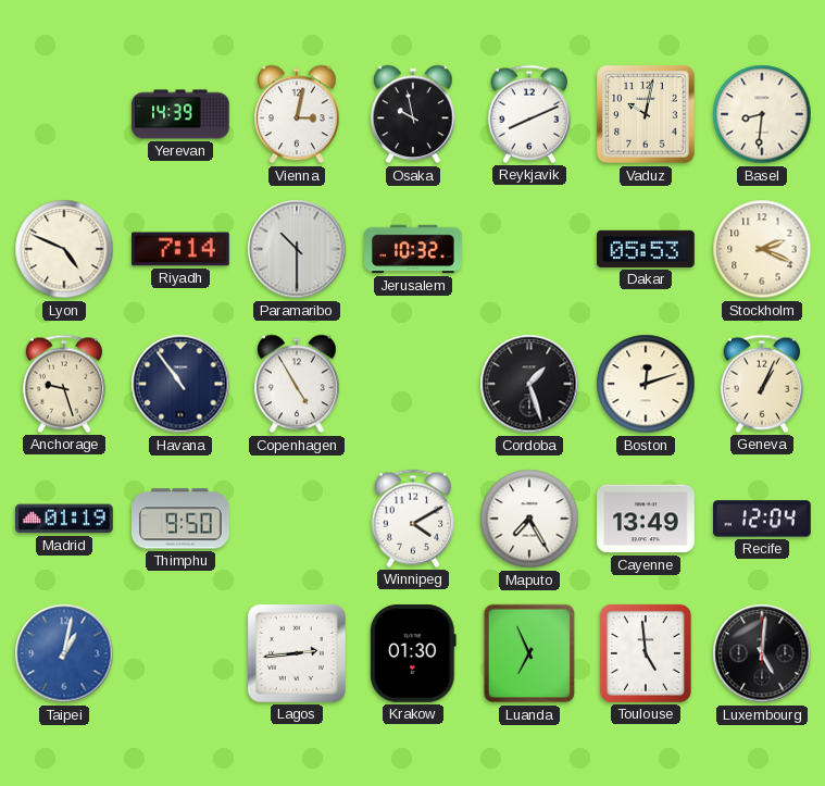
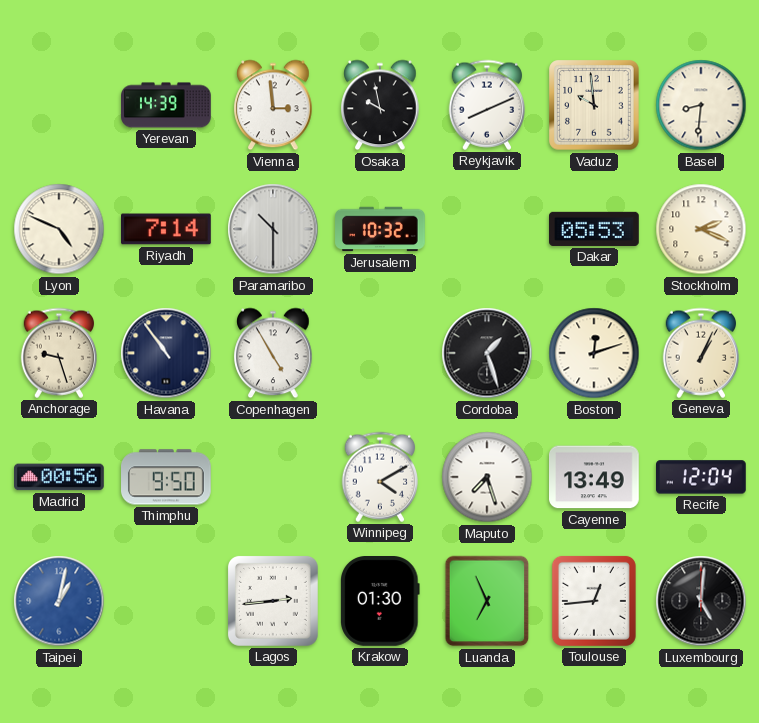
Vienna: 3:02 -> 2:59 (273, 105)
Vaduz: 10:02 -> 9:59 (594, 105)
Madrid: 01:19 -> 00:56 (60, 477)
Maputo: 7:25 -> 7:27 (487, 477)
Toulouse: 4:59 -> 12:44 (594, 601)
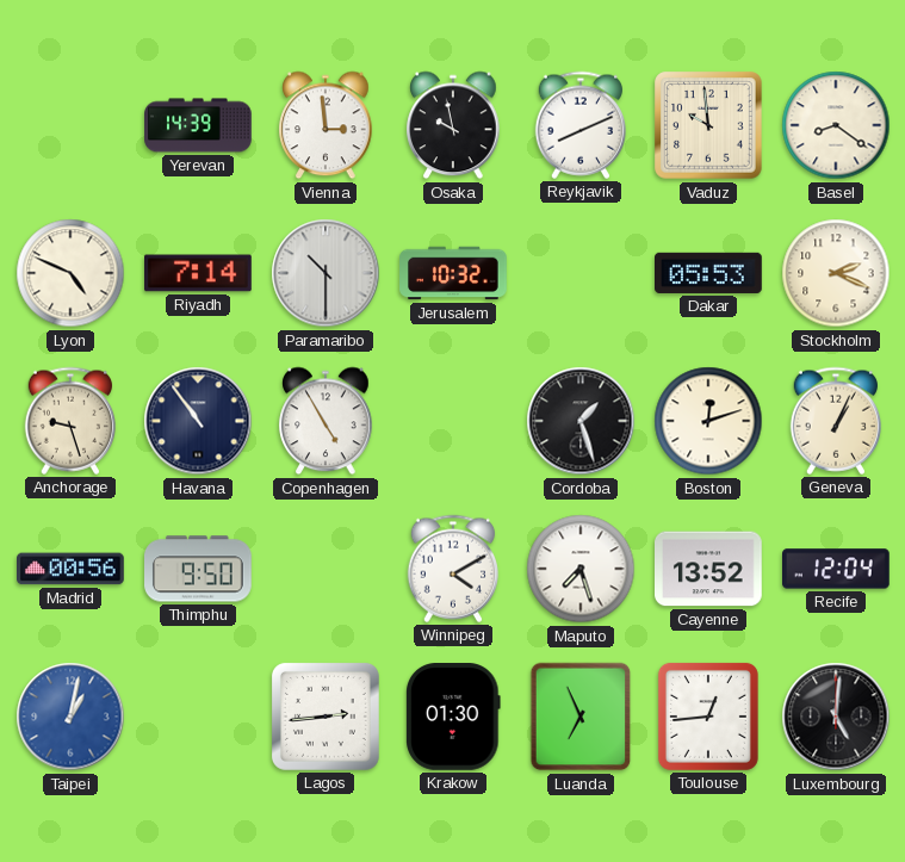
Basel: 8:31 -> 8:21 (836, 125)
Cayenne: 13:49 -> 13:52 (709, 569)
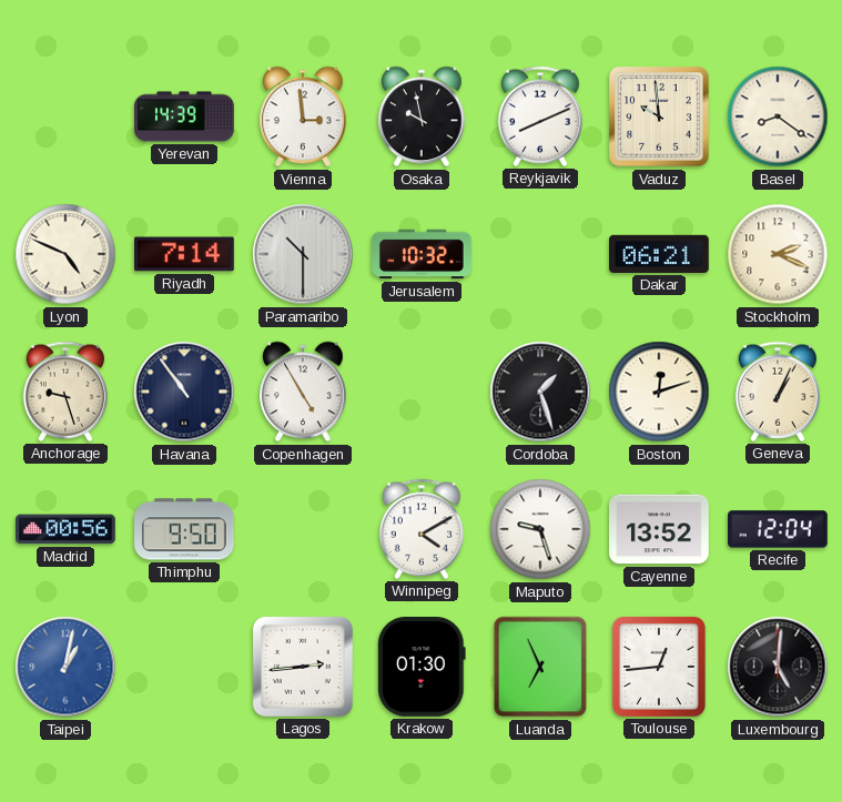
Dakar: 05:53 -> 06:21 (660, 254)
Maputo: 7:27 -> 9:27 (540, 529)
